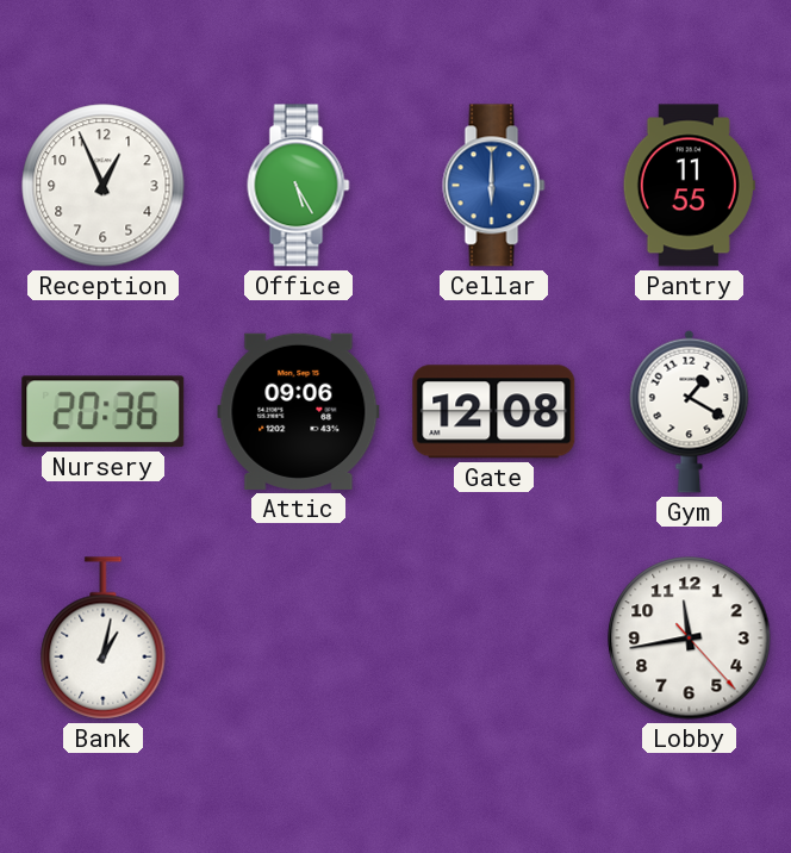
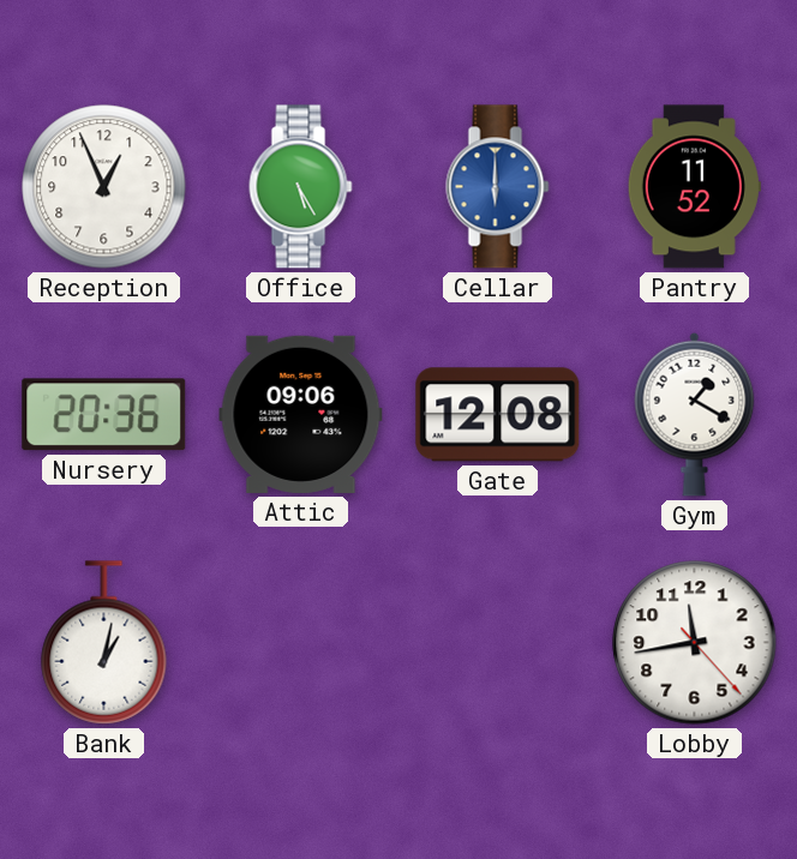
Pantry: 11:55 -> 11:52 (694, 187)
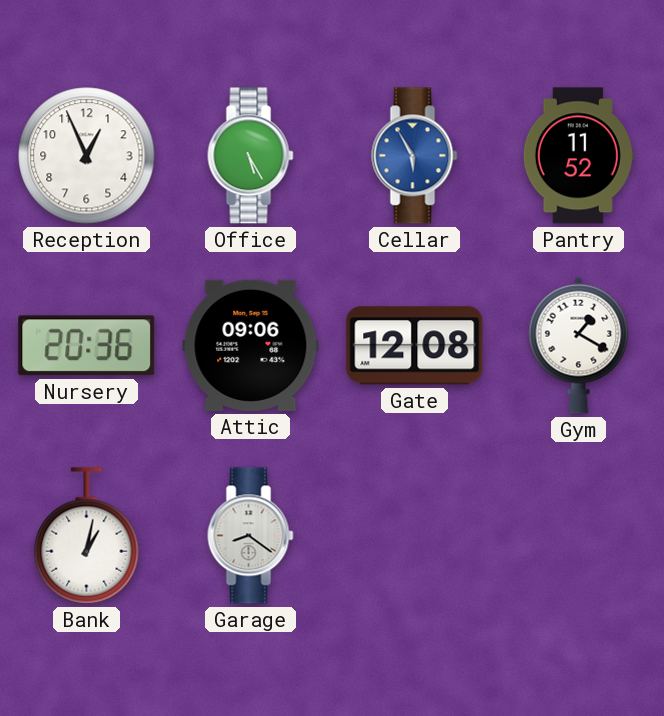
Cellar: 6:00 -> 5:55 (415, 156)
Garage: none -> 8:21 (251, 536)
Lobby: 11:43 -> none (695, 643)
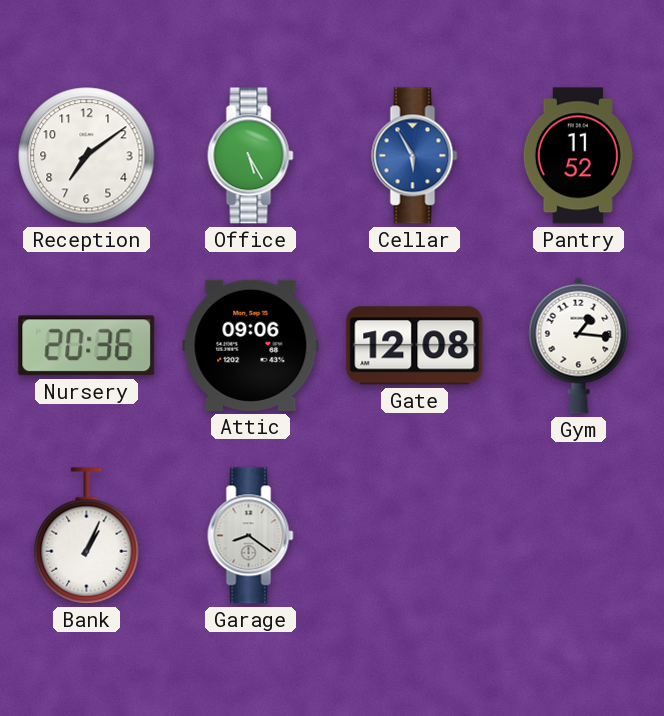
Reception: 12:56 -> 7:09 (87, 156)
Gym: 1:20 -> 1:16 (579, 345)
Bank: 1:02 -> 1:04 (87, 536)
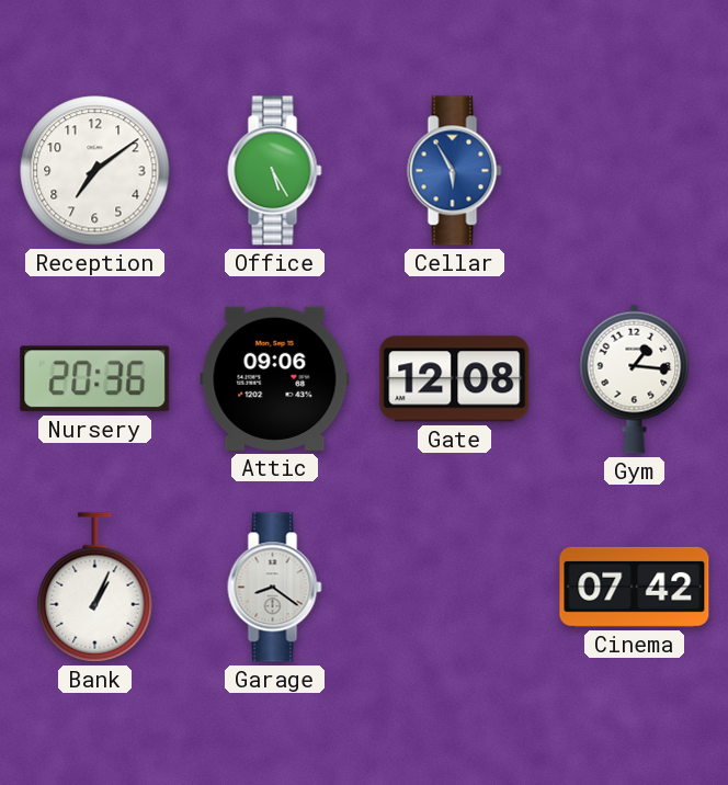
Pantry: 11:52 -> none (578, 156)
Cinema: none -> 07:42 (635, 587)
